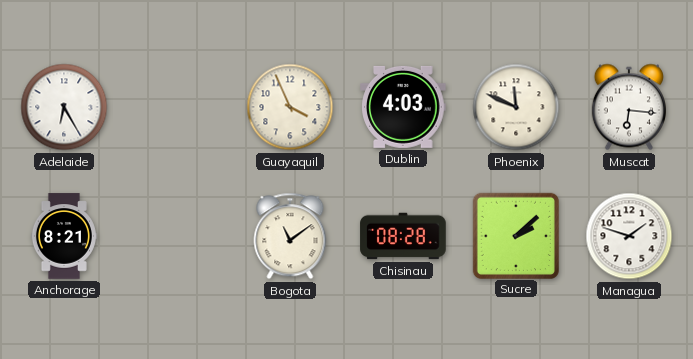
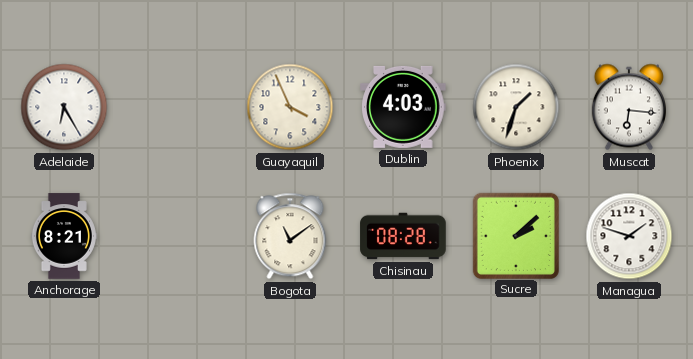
Phoenix: 11:49 -> 1:33 (516, 107)
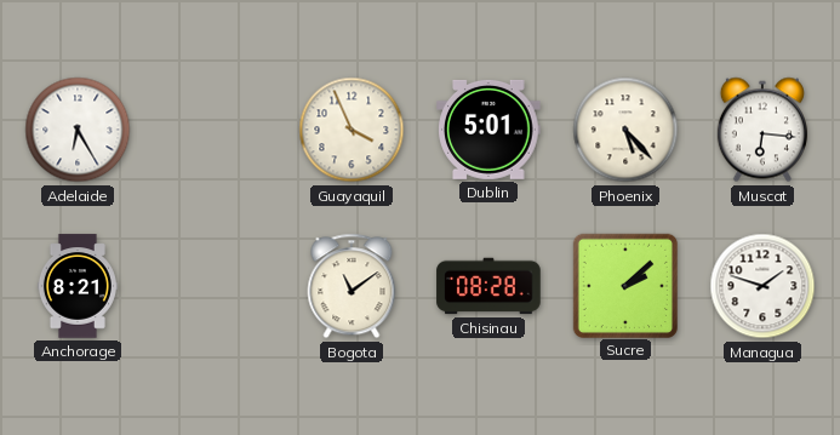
Dublin: 4:03 -> 5:01 (488, 130)
Phoenix: 1:33 -> 5:23 (625, 130)
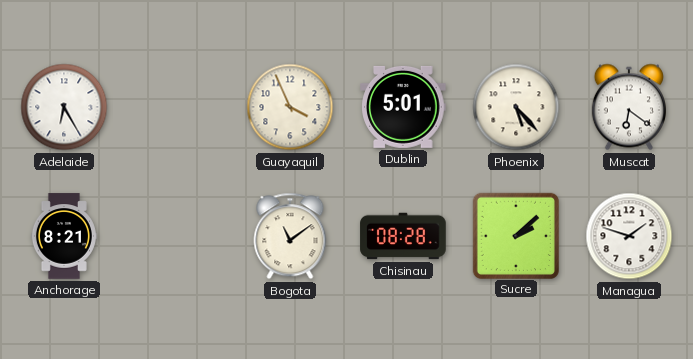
Muscat: 6:16 -> 6:21 (629, 107)
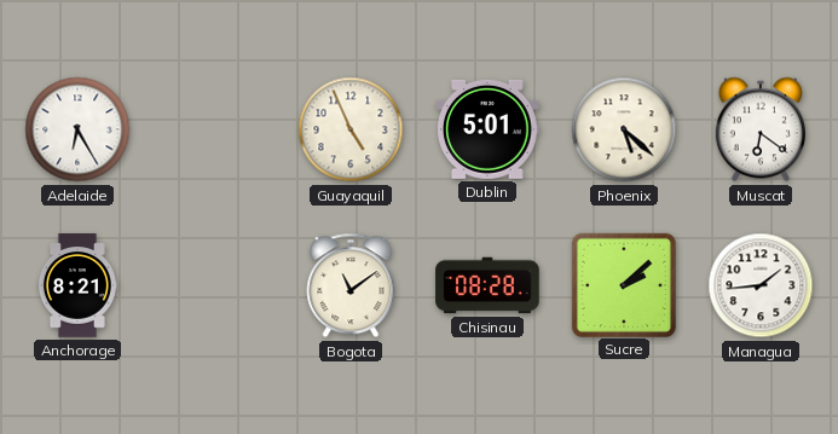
Guayaquil: 3:56 -> 4:56 (351, 129)
Phoenix: 5:23 -> 5:22 (624, 129)
Managua: 1:48 -> 1:44 (761, 285)
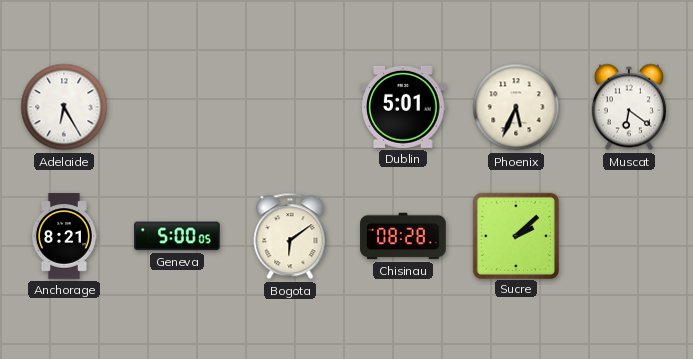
Guayaquil: 4:56 -> none (351, 129)
Phoenix: 5:22 -> 5:34 (516, 107)
Geneva: none -> 5:00 (177, 236)
Bogota: 11:09 -> 6:09 (290, 236)
Managua: 1:44 -> none (761, 285)
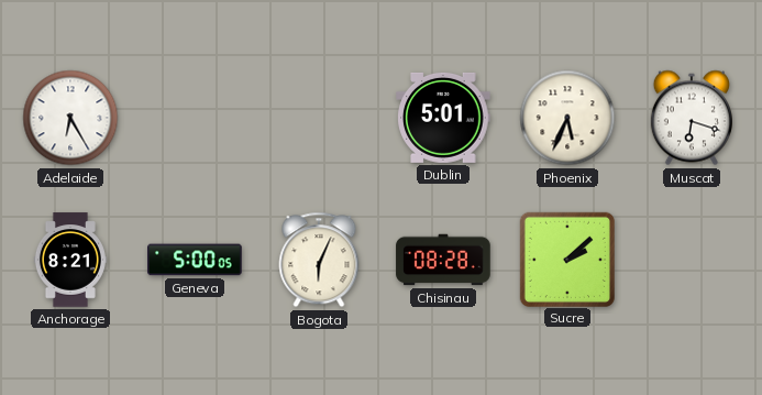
Muscat: 6:21 -> 6:18 (692, 118)
Bogota: 6:09 -> 6:04 (319, 260)
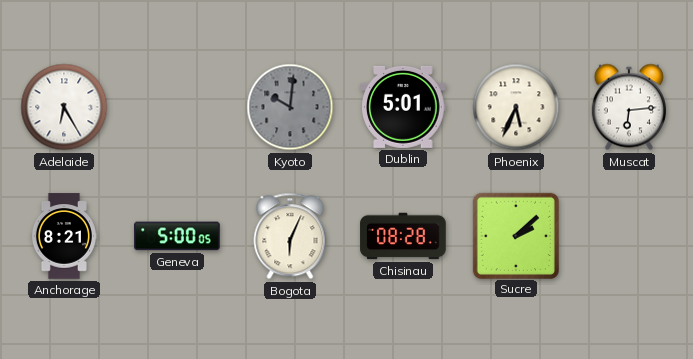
Kyoto: none -> 10:01 (290, 107)
Muscat: 6:18 -> 6:14 (629, 107)
